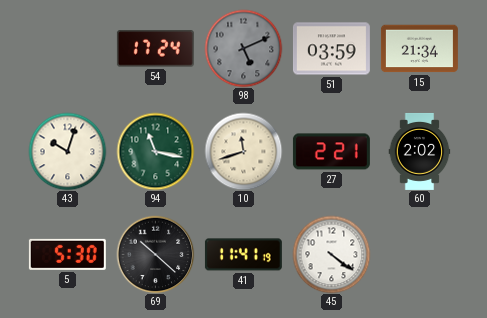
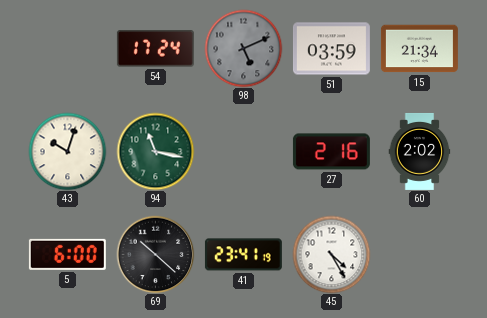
10: 11:42 -> none (243, 151)
27: 2:21 -> 2:16 (331, 152)
5: 5:30 -> 6:00 (67, 254)
41: 11:41 -> 23:41 (243, 255)
45: 4:21 -> 4:25 (331, 254)
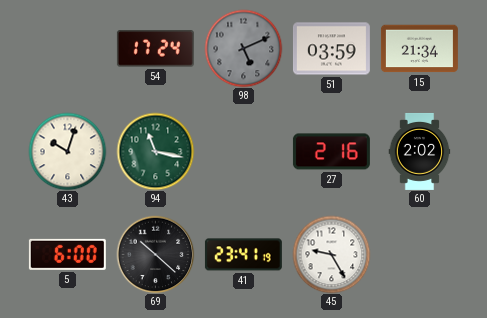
45: 4:25 -> 9:25 (331, 254)
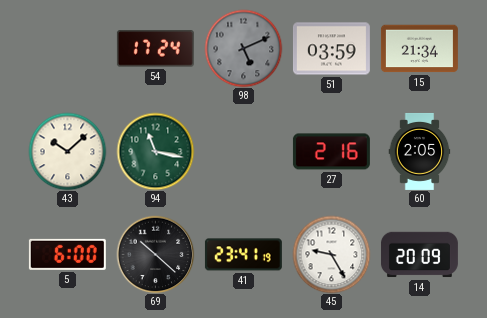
43: 10:03 -> 10:08 (67, 151)
60: 2:02 -> 2:05 (420, 151)
14: none -> 20:09 (419, 255)
